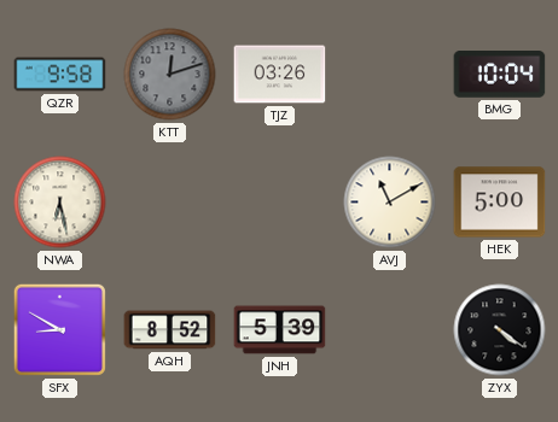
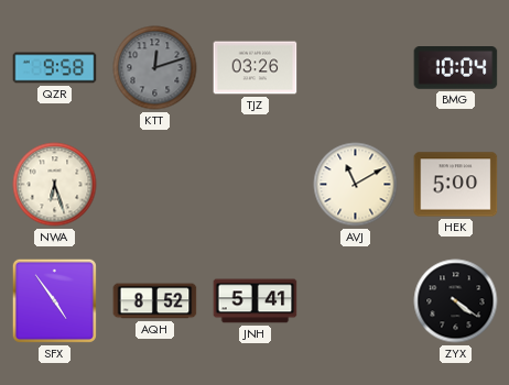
NWA: 6:28 -> 6:27 (55, 185)
SFX: 8:50 -> 4:54 (54, 300)
JNH: 5:39 -> 5:41 (256, 301)
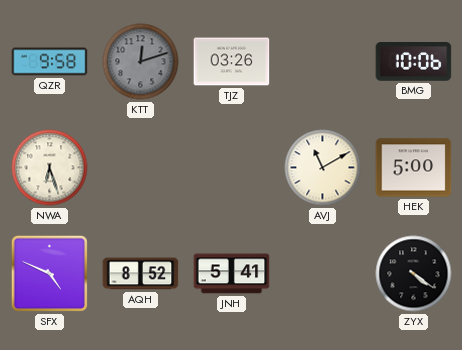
BMG: 10:04 -> 10:06 (414, 62)
SFX: 4:54 -> 4:49 (49, 273)
